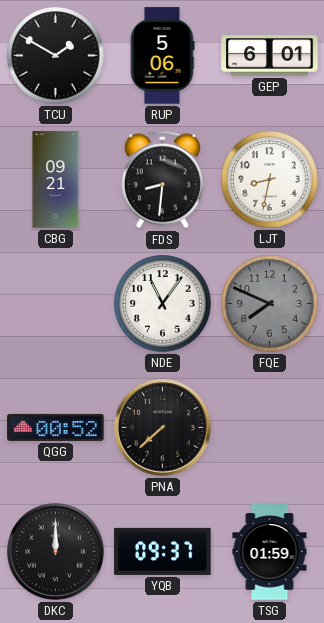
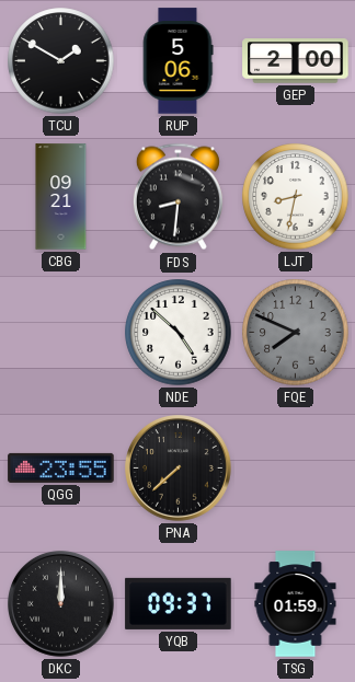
GEP: 6:01 -> 2:00 (296, 61)
NDE: 11:06 -> 4:52 (179, 333)
QGG: 00:52 -> 23:55 (61, 467)
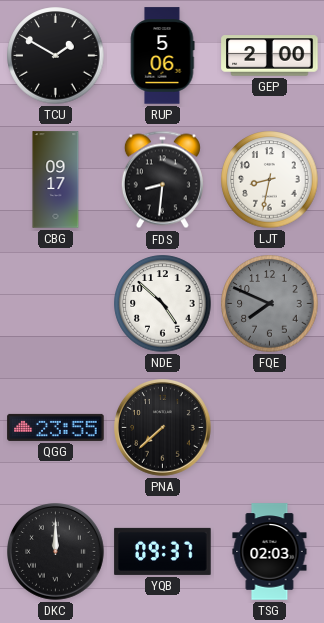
CBG: 09:21 -> 09:17 (56, 180)
TSG: 01:59 -> 02:03 (270, 552)
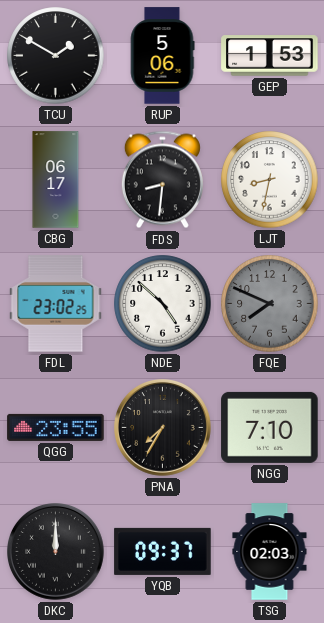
GEP: 2:00 -> 1:53 (270, 56)
CBG: 09:17 -> 06:17 (56, 180)
FDL: none -> 23:02 (56, 304)
PNA: 7:38 -> 7:35 (163, 428)
NGG: none -> 7:10 (270, 427)
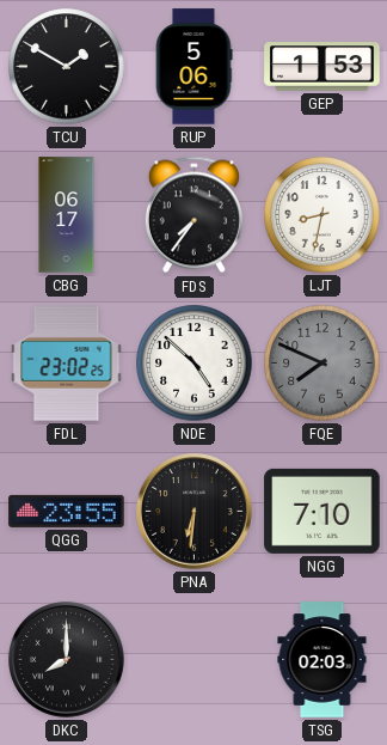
FDS: 8:31 -> 7:36 (193, 215)
PNA: 7:35 -> 6:31 (195, 512)
DKC: 12:00 -> 8:00 (67, 660)
YQB: 09:37 -> none (163, 551)
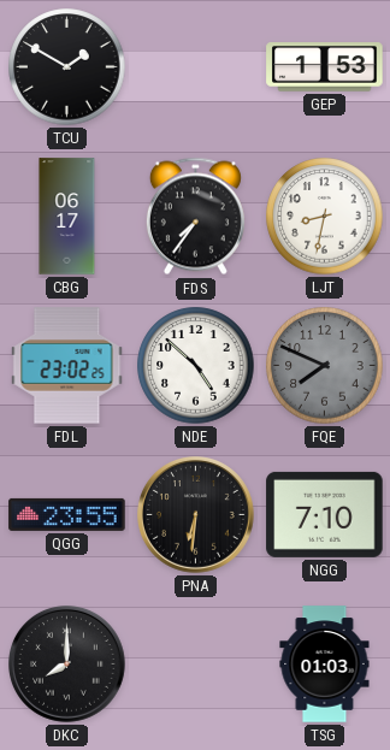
RUP: 5:06 -> none (193, 67)
TSG: 02:03 -> 01:03 (325, 665)
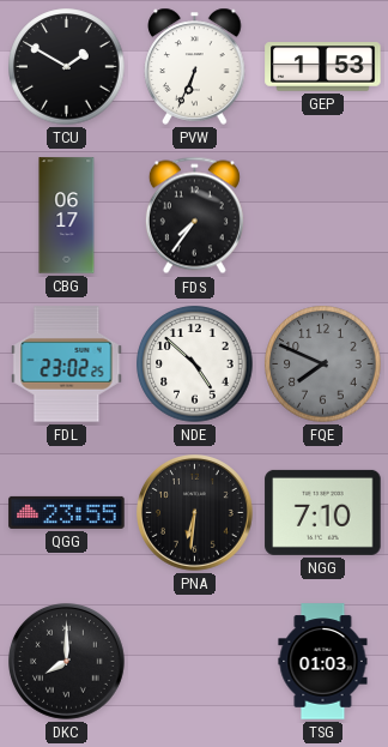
PVW: none -> 6:34 (195, 66)
LJT: 8:32 -> none (325, 217)
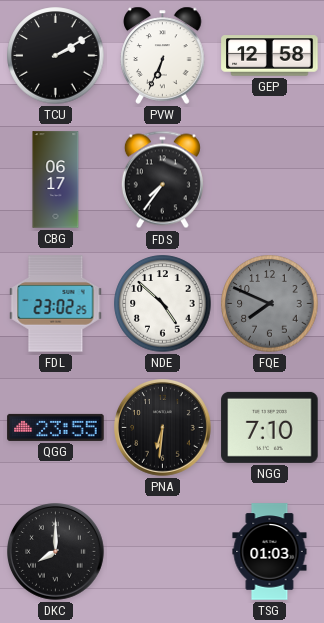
TCU: 1:50 -> 2:10 (56, 56)
GEP: 1:53 -> 12:58 (270, 56)
